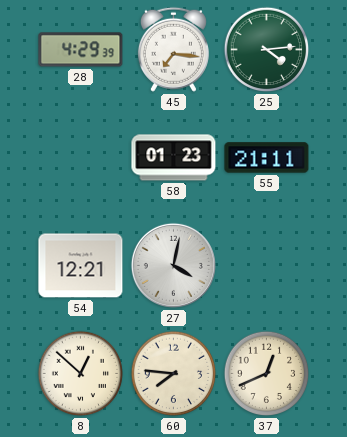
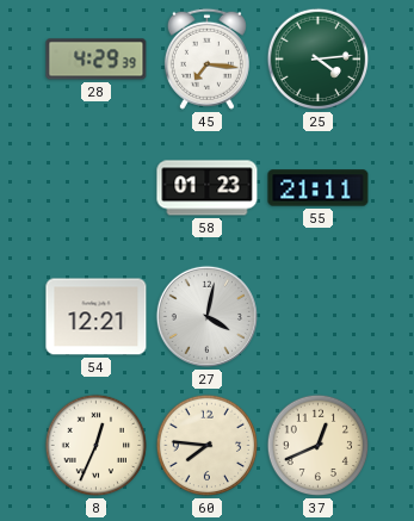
8: 12:52 -> 12:34 (97, 446)
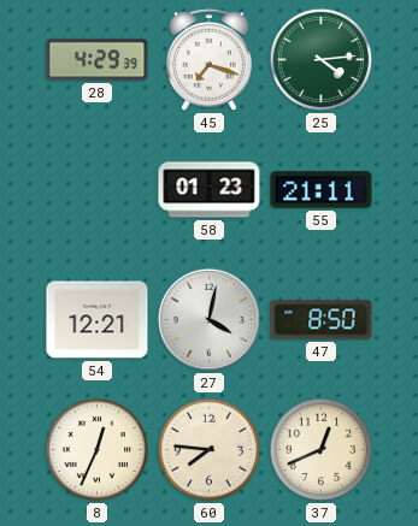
45: 7:16 -> 7:18 (208, 59)
47: none -> 8:50 (322, 320)
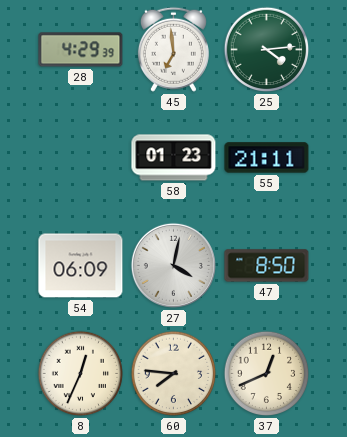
45: 7:18 -> 6:59 (173, 49)
54: 12:21 -> 06:09 (81, 266)
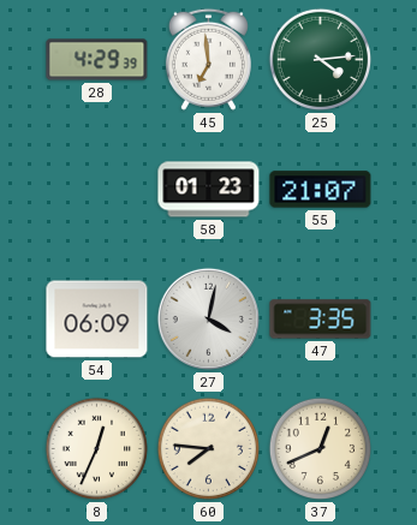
55: 21:11 -> 21:07 (321, 190)
47: 8:50 -> 3:35 (321, 320)
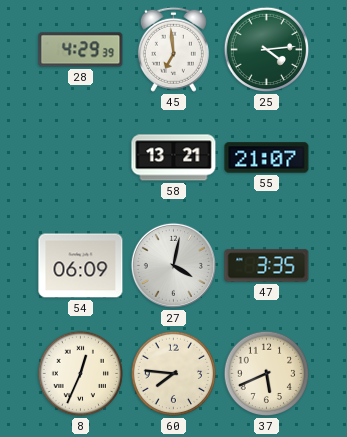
58: 01:23 -> 13:21 (174, 158)
37: 12:41 -> 5:41 (267, 374)
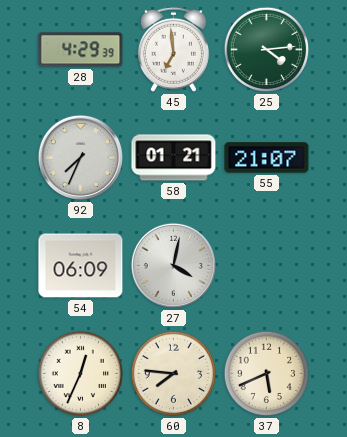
92: none -> 7:34 (80, 157)
58: 13:21 -> 01:21 (174, 158)
47: 3:35 -> none (267, 266)
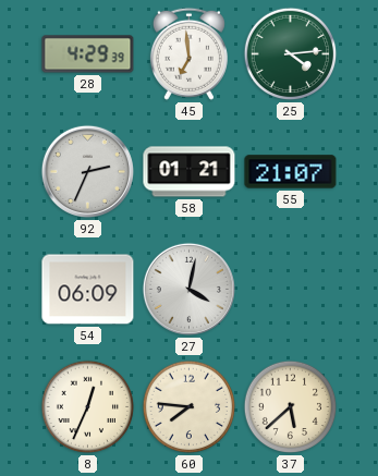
92: 7:34 -> 2:34 (87, 171)
37: 5:41 -> 5:38 (291, 407)
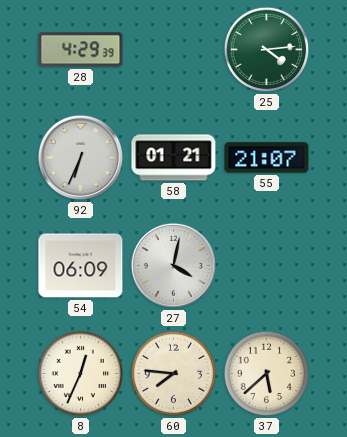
45: 6:59 -> none (188, 53)
92: 2:34 -> 6:34 (80, 157)
